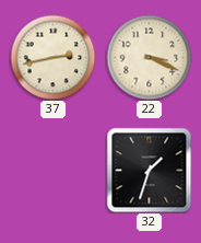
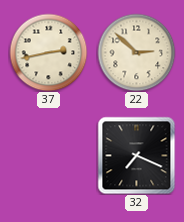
22: 3:19 -> 2:52 (136, 52)
32: 1:33 -> 7:19 (136, 155)
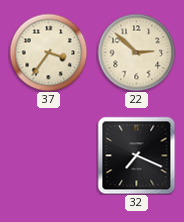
37: 2:43 -> 3:36 (48, 52)
